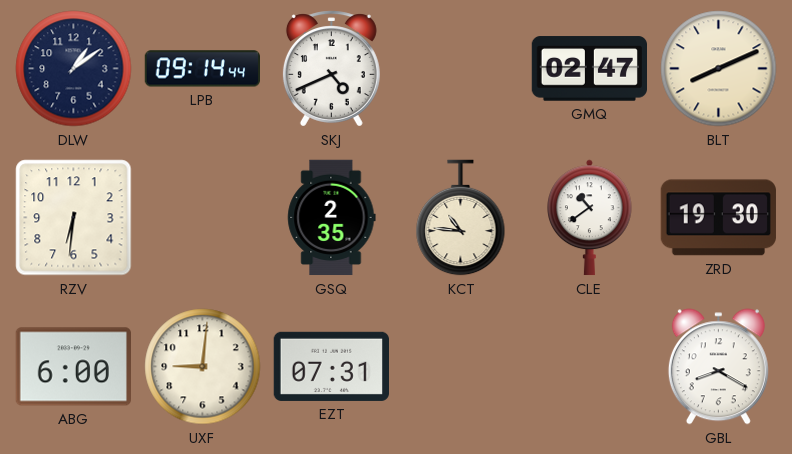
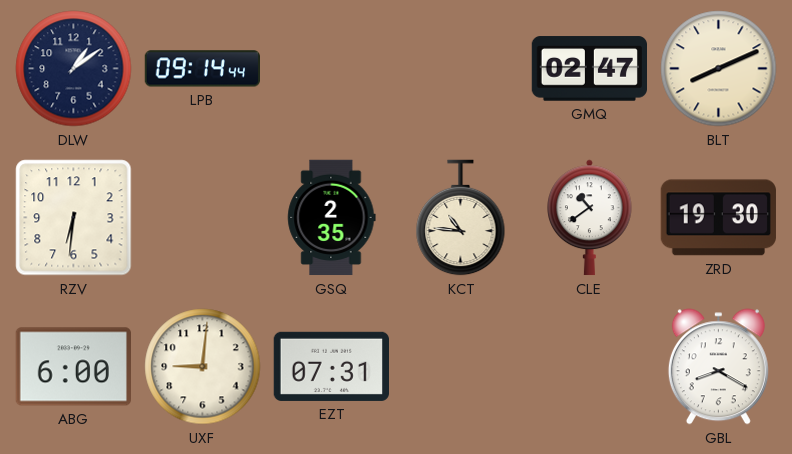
SKJ: 4:41 -> none (331, 69)
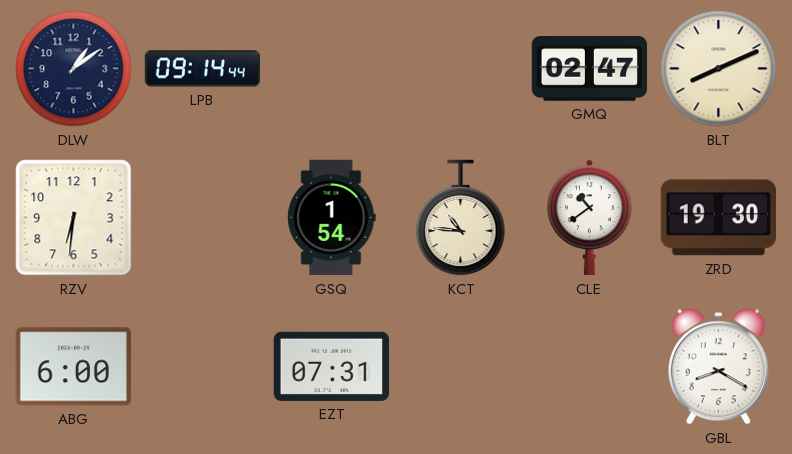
GSQ: 2:35 -> 1:54 (332, 218)
UXF: 9:01 -> none (203, 367)
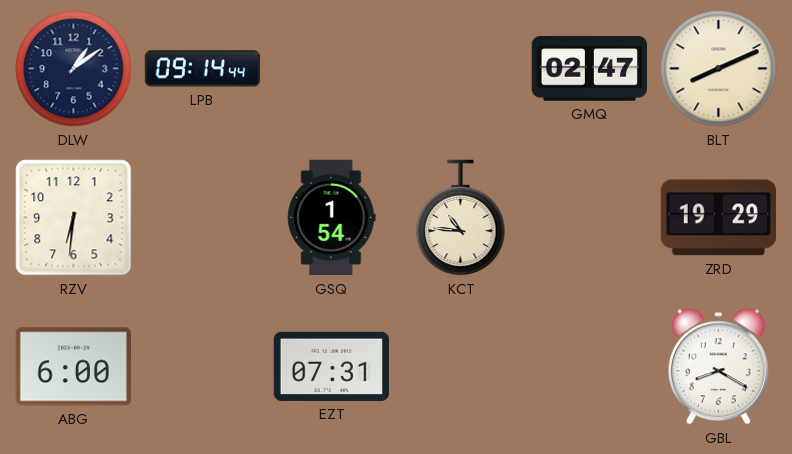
CLE: 10:39 -> none (590, 218)
ZRD: 19:30 -> 19:29 (718, 218)
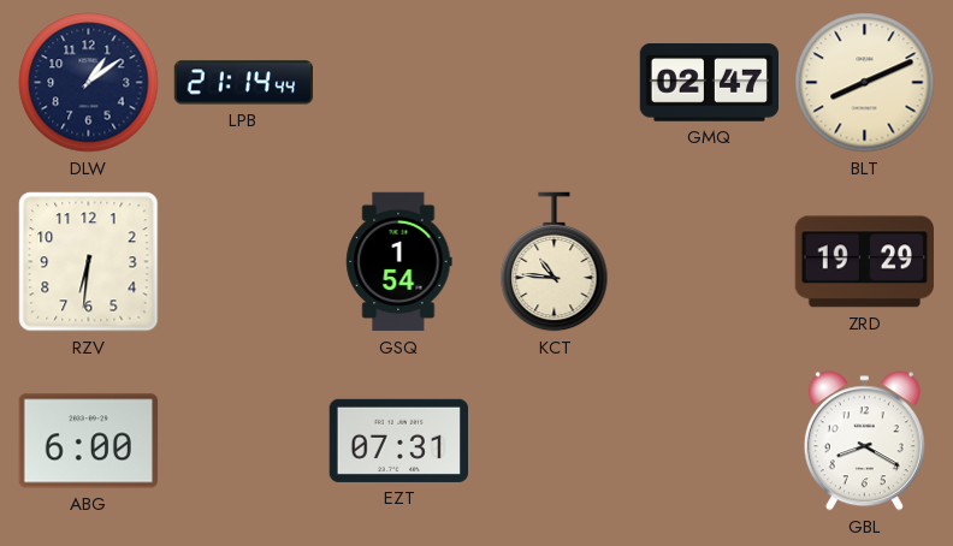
LPB: 09:14 -> 21:14 (243, 83)
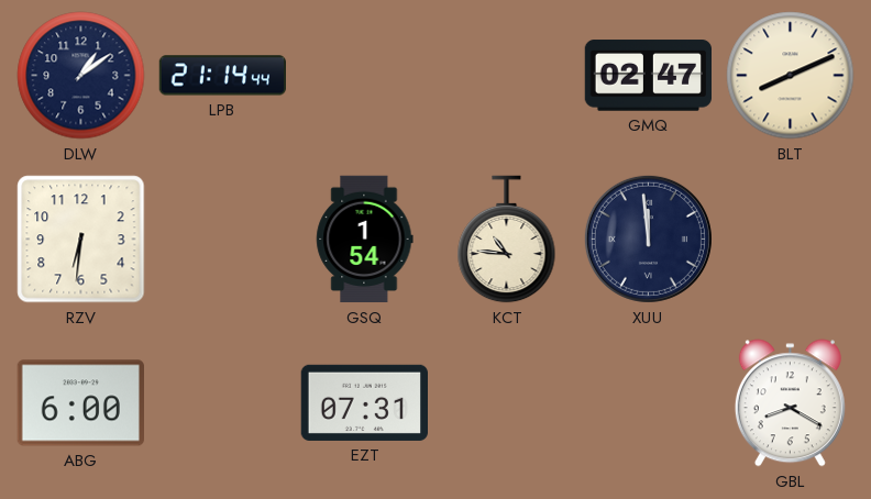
XUU: none -> 11:59 (648, 239)
ZRD: 19:29 -> none (864, 262)
